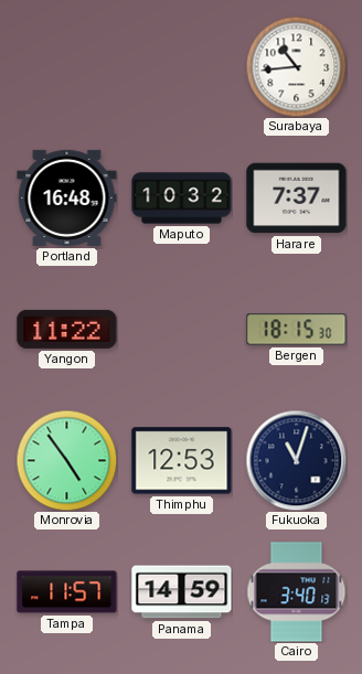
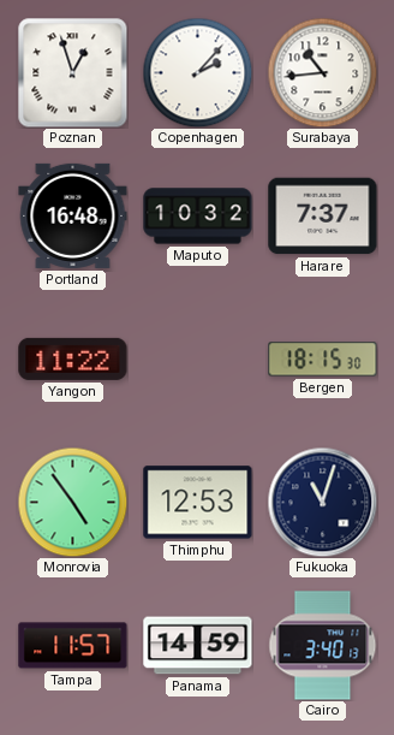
Poznan: none -> 12:57 (73, 73)
Copenhagen: none -> 2:07 (197, 72)
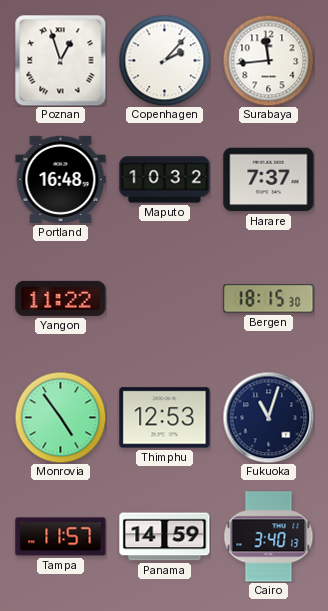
Surabaya: 10:44 -> 11:44 (268, 60)
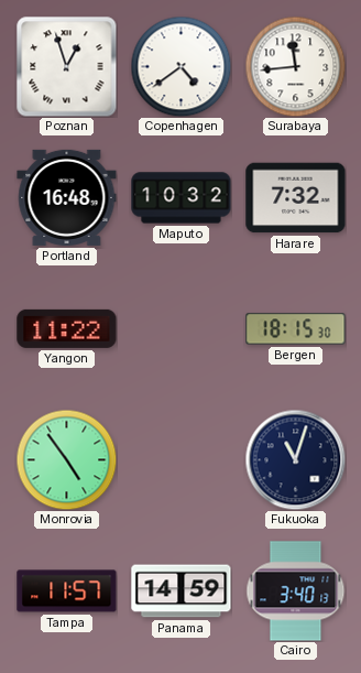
Copenhagen: 2:07 -> 4:39 (180, 66)
Harare: 7:37 -> 7:32 (296, 198)
Thimphu: 12:53 -> none (165, 418)
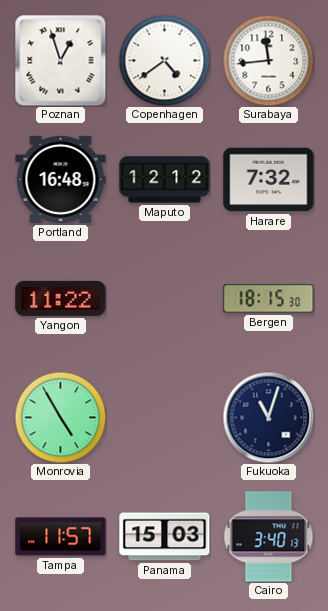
Maputo: 10:32 -> 12:12 (165, 180)
Monrovia: 4:54 -> 4:55 (60, 417)
Panama: 14:59 -> 15:03 (165, 537)
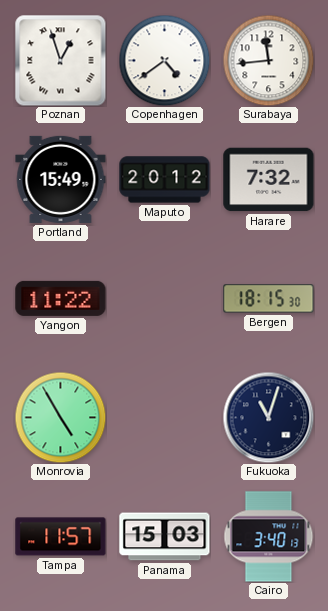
Portland: 16:48 -> 15:49 (61, 179)
Maputo: 12:12 -> 20:12 (165, 180)
